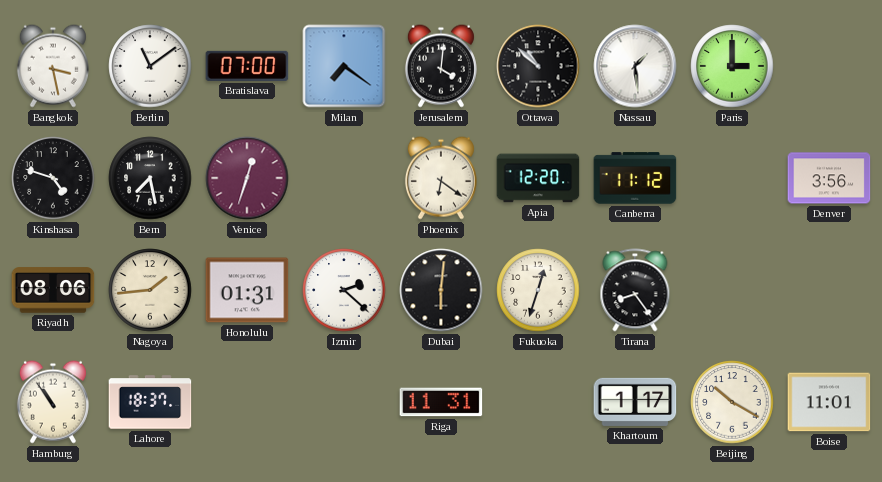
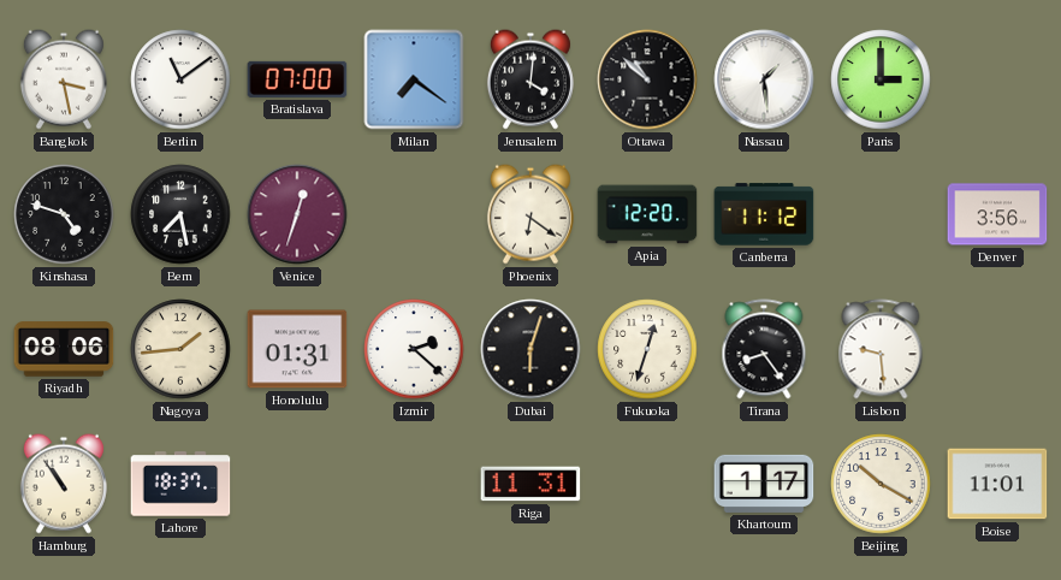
Dubai: 6:01 -> 6:03 (530, 349)
Lisbon: none -> 9:29 (881, 349)
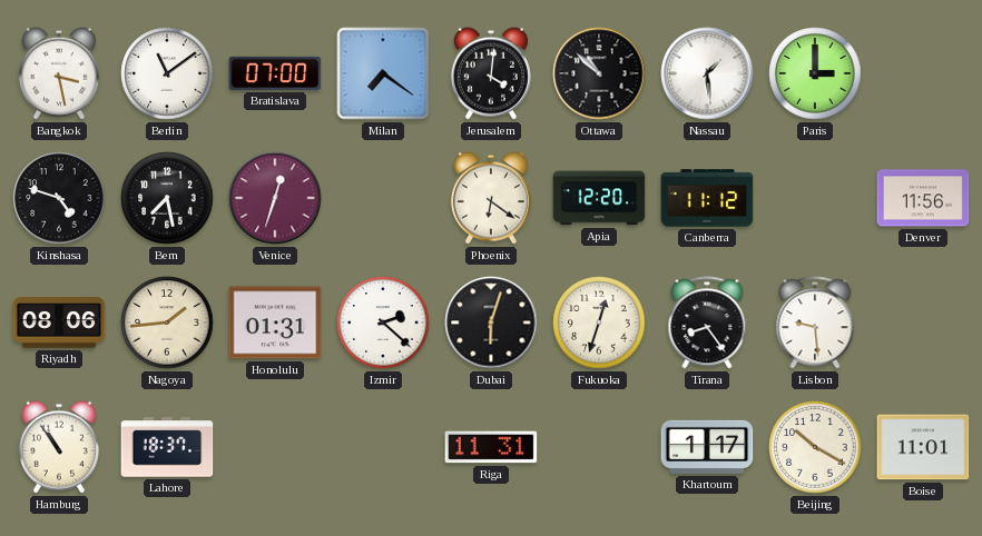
Denver: 3:56 -> 11:56 (923, 198)
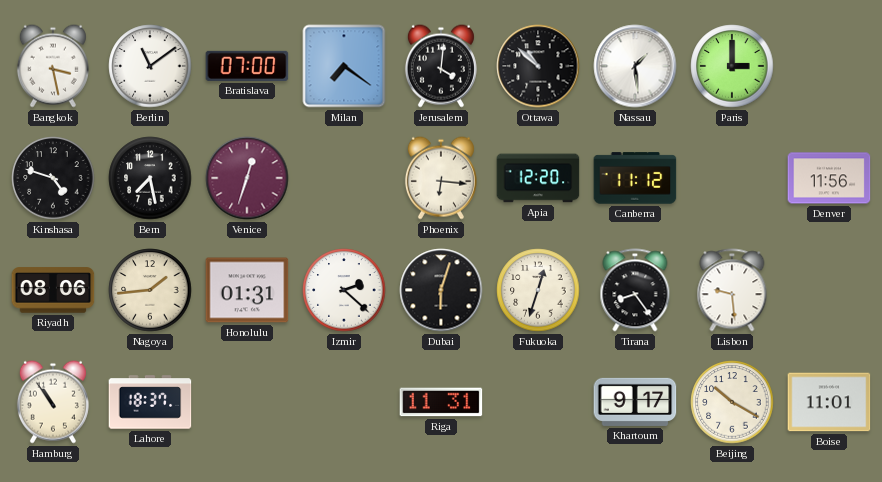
Phoenix: 6:21 -> 6:16 (441, 178)
Khartoum: 1:17 -> 9:17 (635, 402)
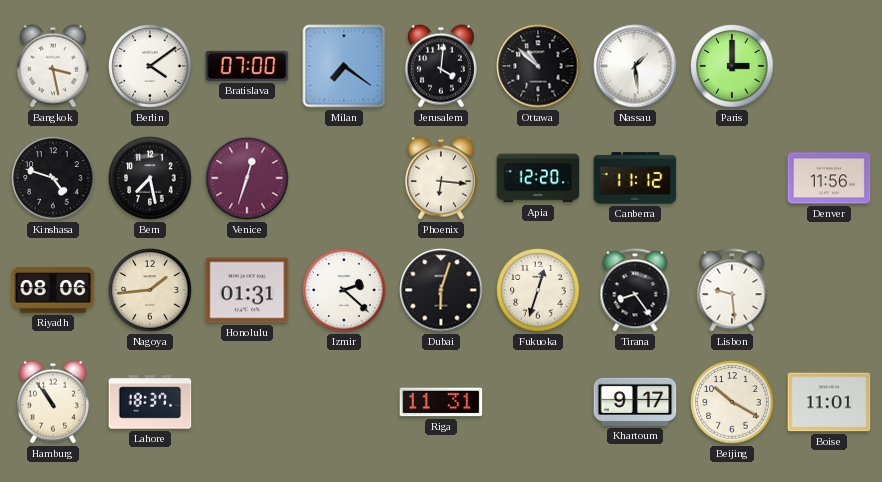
Berlin: 11:09 -> 4:09 (150, 66)
